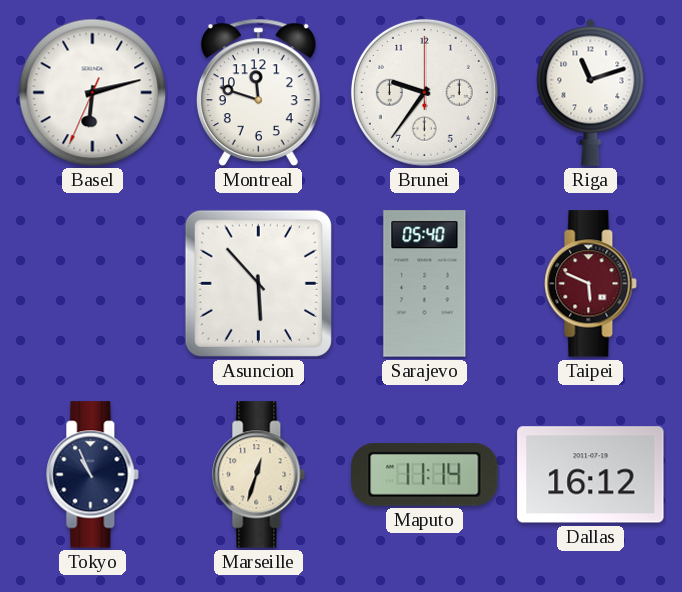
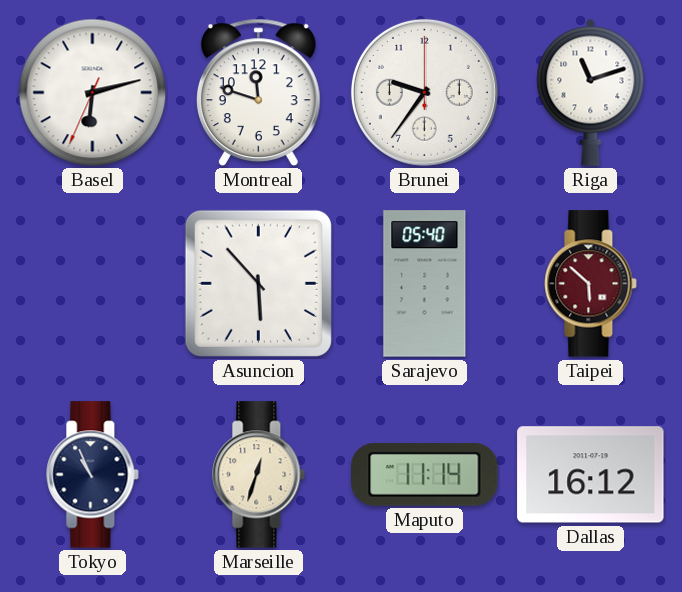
Taipei: 5:49 -> 5:52 (591, 284)
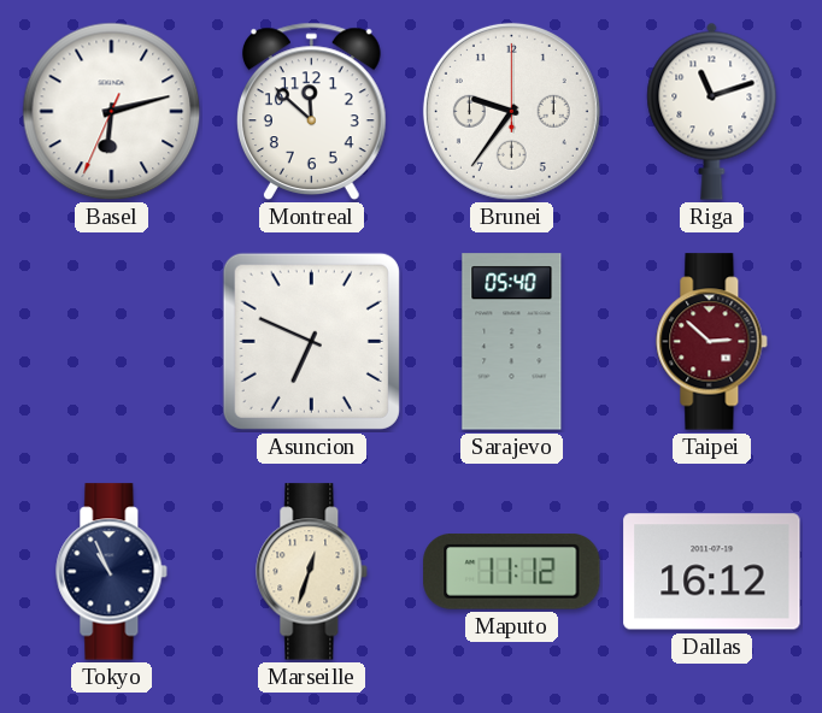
Montreal: 11:48 -> 11:52 (311, 111)
Asuncion: 5:53 -> 6:49 (311, 341)
Taipei: 5:52 -> 2:52 (712, 342)
Maputo: 11:14 -> 11:12 (512, 572)
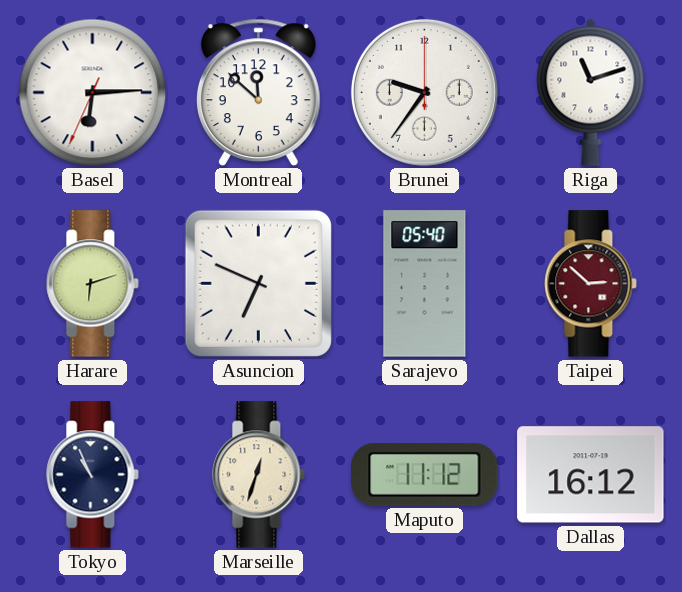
Basel: 6:12 -> 6:14 (93, 93)
Harare: none -> 6:12 (93, 284)
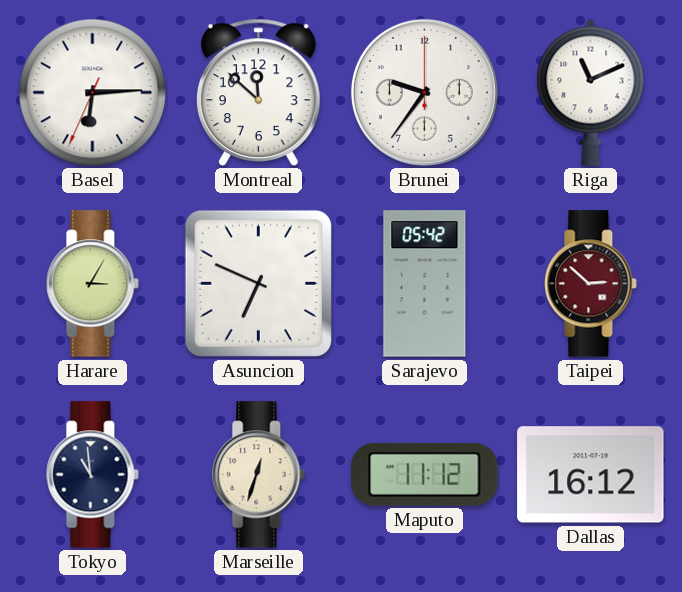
Riga: 11:12 -> 11:11 (591, 92)
Harare: 6:12 -> 3:05 (93, 284)
Sarajevo: 05:40 -> 05:42 (425, 284)
Tokyo: 10:56 -> 10:59 (93, 475)
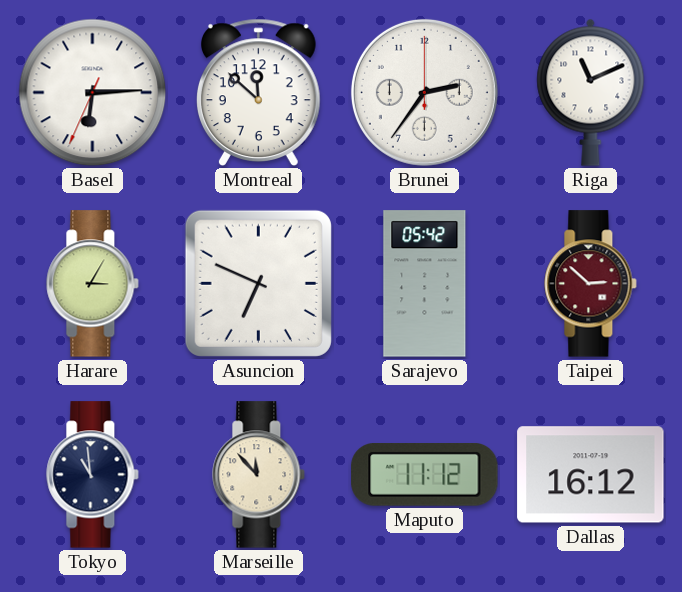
Brunei: 9:36 -> 2:36 (424, 92)
Marseille: 12:33 -> 11:53 (259, 475)
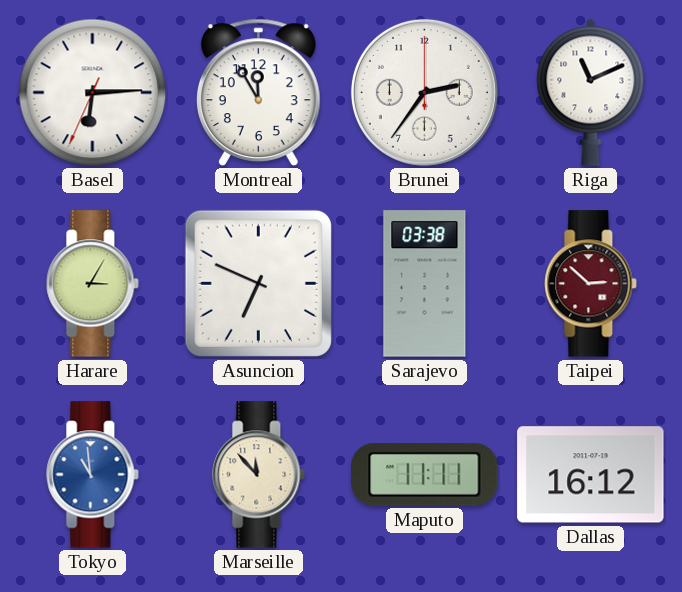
Montreal: 11:52 -> 11:55 (258, 92)
Sarajevo: 05:42 -> 03:38 (425, 284)
Tokyo dial: navy -> blue (93, 475)
Maputo: 11:12 -> 11:11 (425, 475)
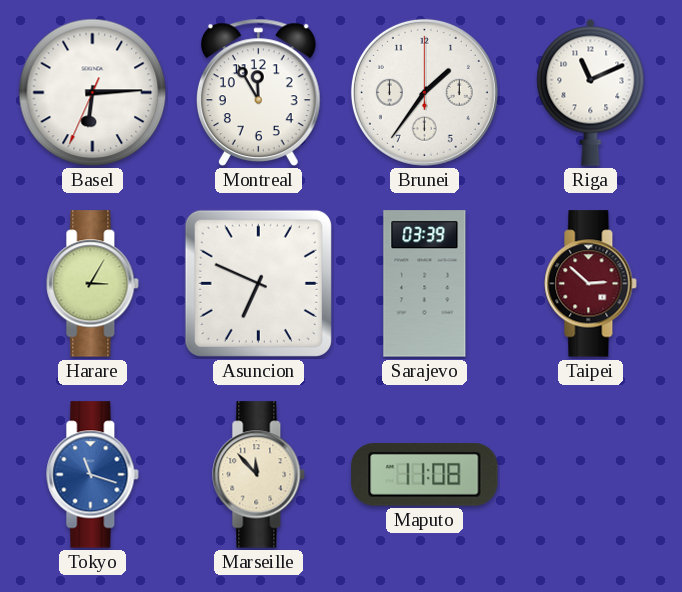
Brunei: 2:36 -> 1:36 (424, 92)
Sarajevo: 03:38 -> 03:39 (425, 284)
Tokyo: 10:59 -> 11:18 (93, 475)
Maputo: 11:11 -> 11:08 (425, 475)
Dallas: 16:12 -> none (591, 475)
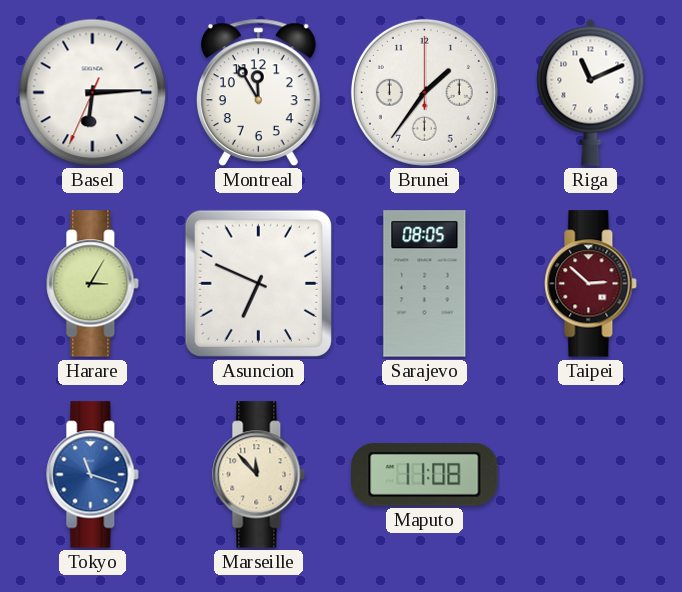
Sarajevo: 03:39 -> 08:05 (425, 284)
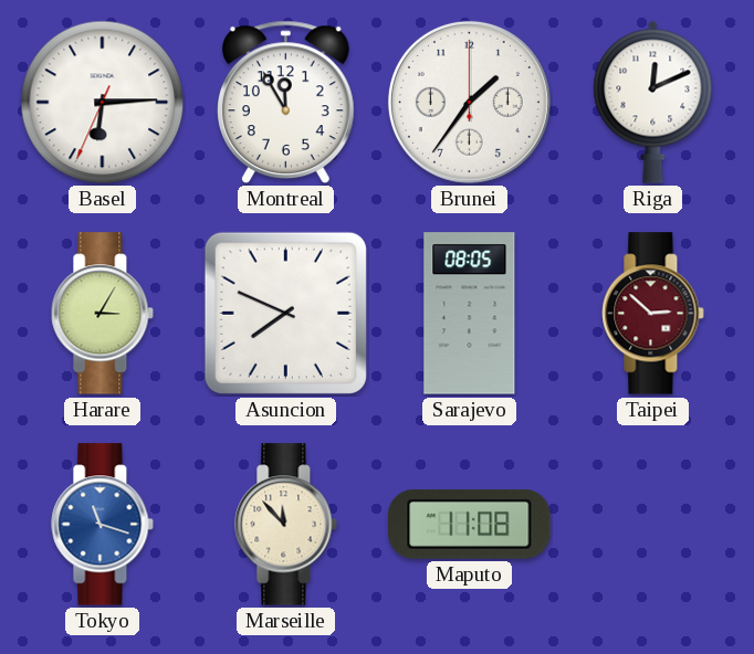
Riga: 11:11 -> 12:11 (653, 102)
Asuncion: 6:49 -> 7:49 (285, 313)
